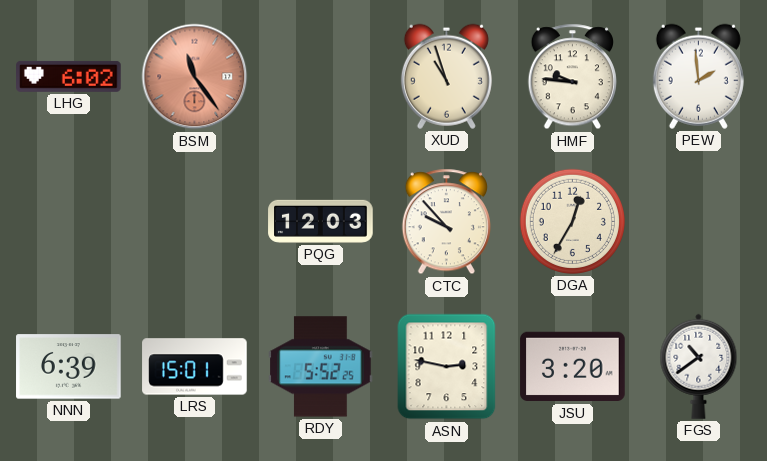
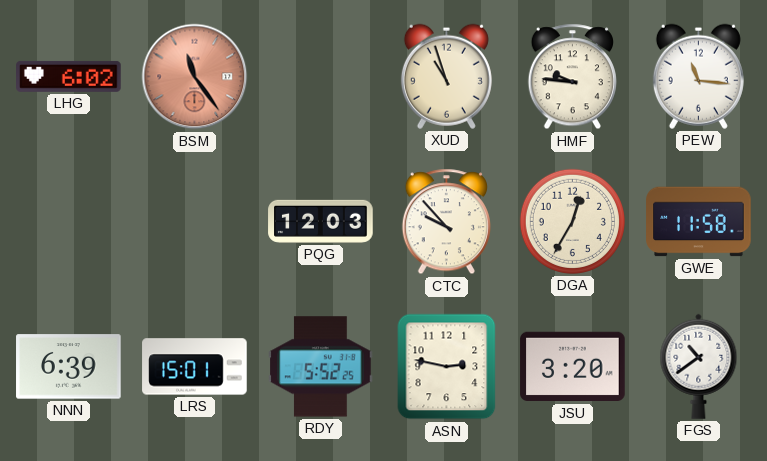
PEW: 1:59 -> 11:16 (698, 76)
GWE: none -> 11:58 (699, 222)
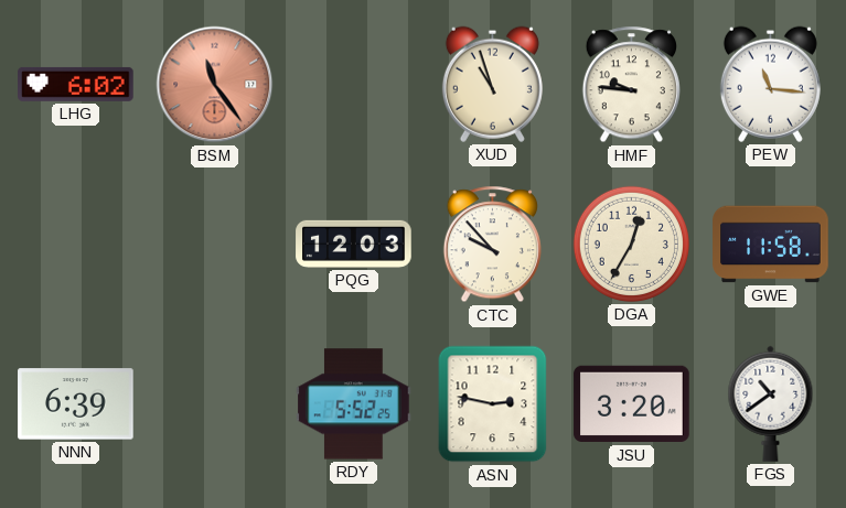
LRS: 15:01 -> none (195, 367)
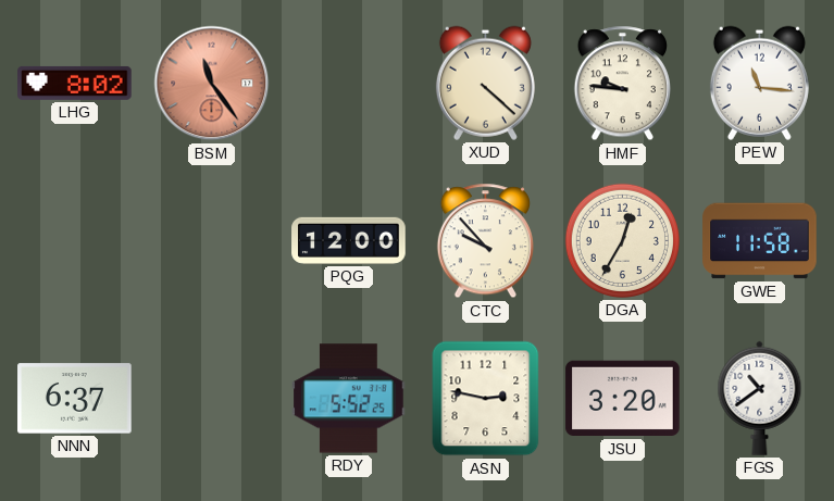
LHG: 6:02 -> 8:02 (75, 83)
XUD: 10:57 -> 4:22 (485, 83)
PQG: 12:03 -> 12:00 (349, 240)
NNN: 6:39 -> 6:37 (75, 399)
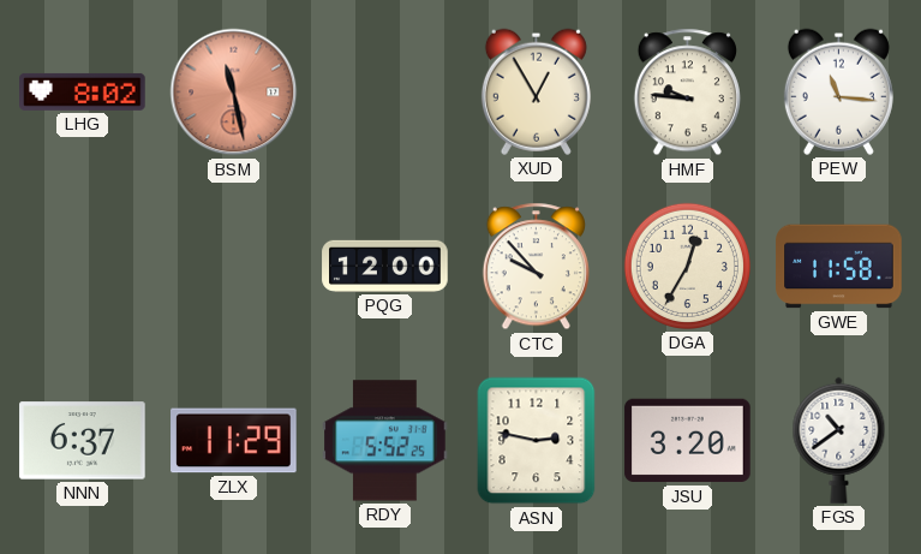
BSM: 11:24 -> 11:28 (234, 93)
XUD: 4:22 -> 12:55 (536, 91)
ZLX: none -> 11:29 (234, 441)
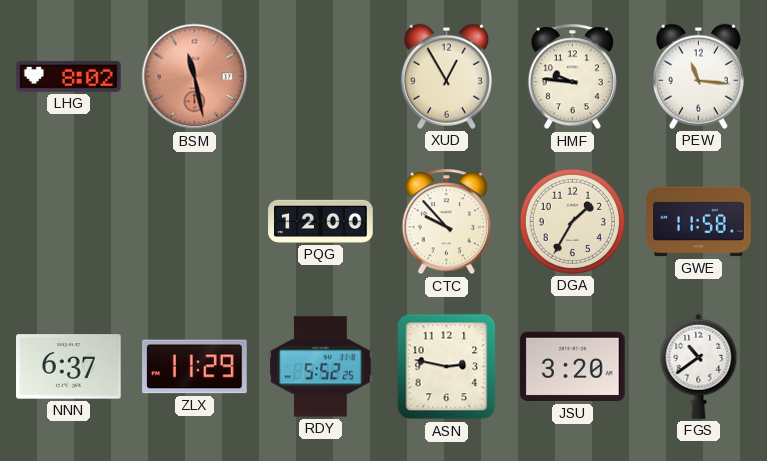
DGA: 12:35 -> 1:35 (572, 221)
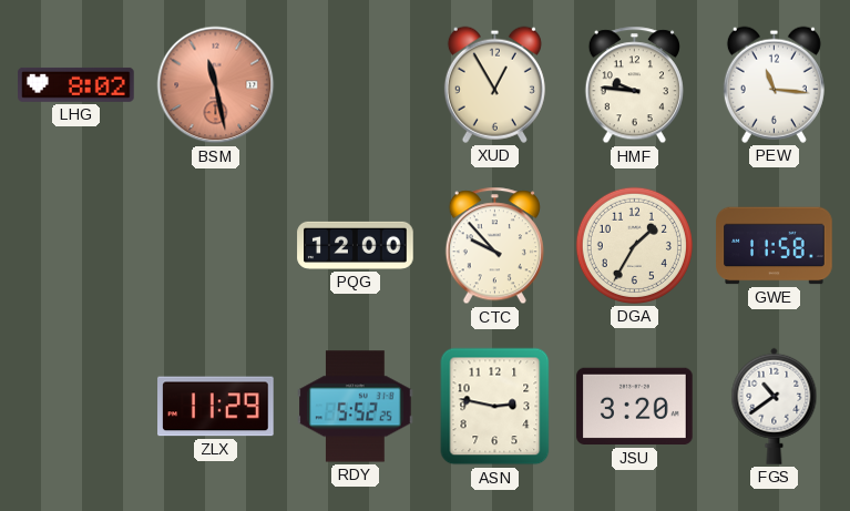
NNN: 6:37 -> none (69, 367)
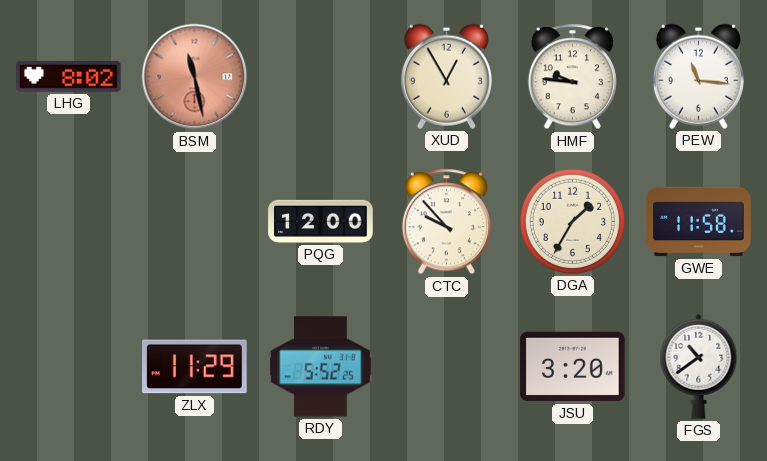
ASN: 2:47 -> none (495, 407)
